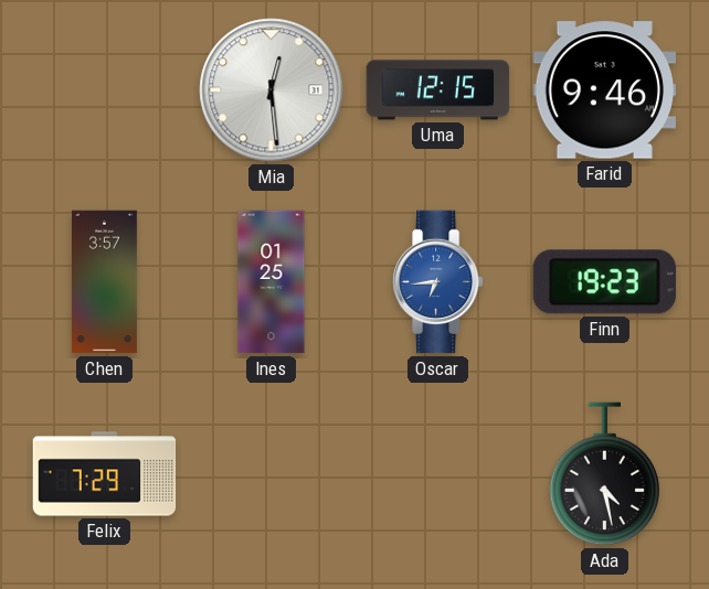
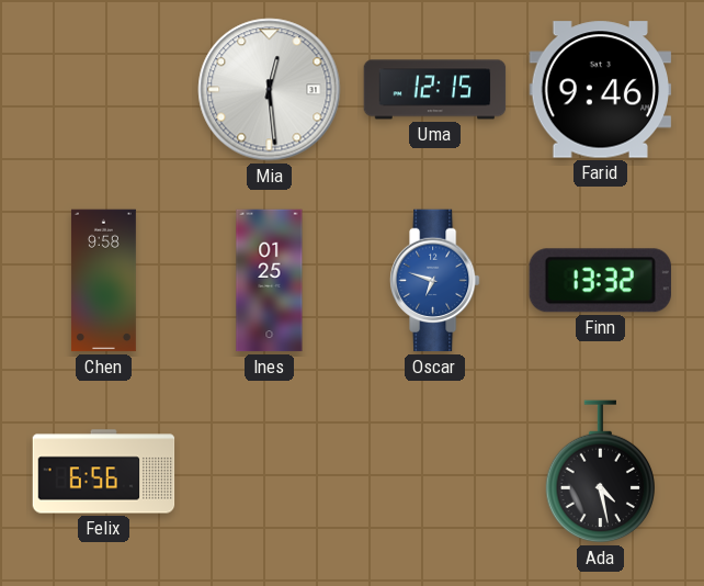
Chen: 3:57 -> 9:58 (103, 281)
Oscar: 6:44 -> 6:48 (435, 281)
Finn: 19:23 -> 13:32 (600, 281)
Felix: 7:29 -> 6:56 (104, 472)
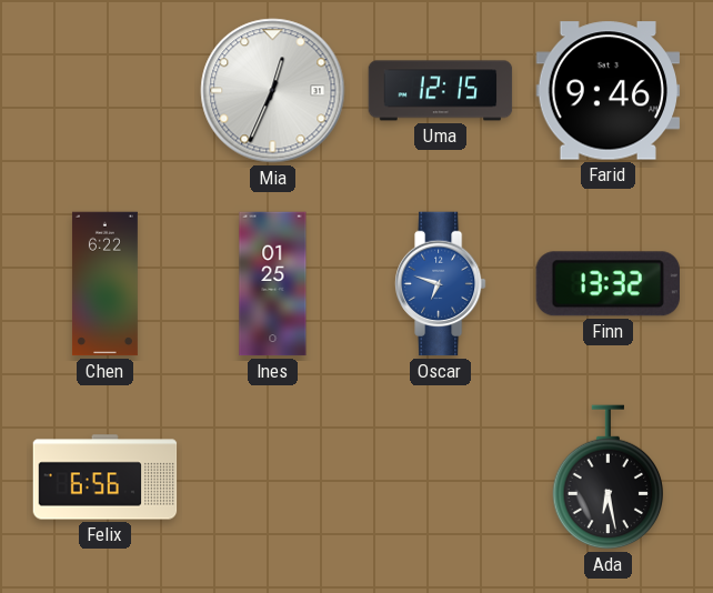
Mia: 12:29 -> 12:34 (273, 91)
Chen: 9:58 -> 6:22 (104, 284)
Ada: 4:28 -> 6:28 (609, 478)
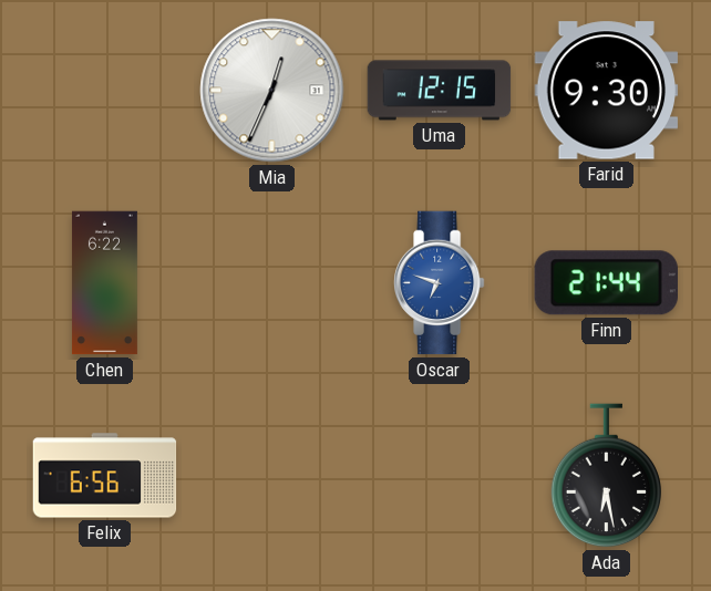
Farid: 9:46 -> 9:30 (607, 91)
Ines: 01:25 -> none (273, 284)
Finn: 13:32 -> 21:44 (606, 283)
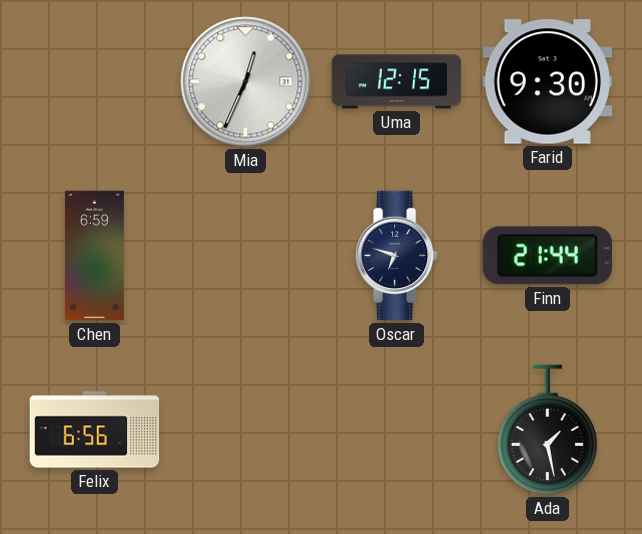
Chen: 6:22 -> 6:59 (94, 256)
Oscar dial: blue -> navy (397, 256)
Ada: 6:28 -> 1:28 (548, 430)
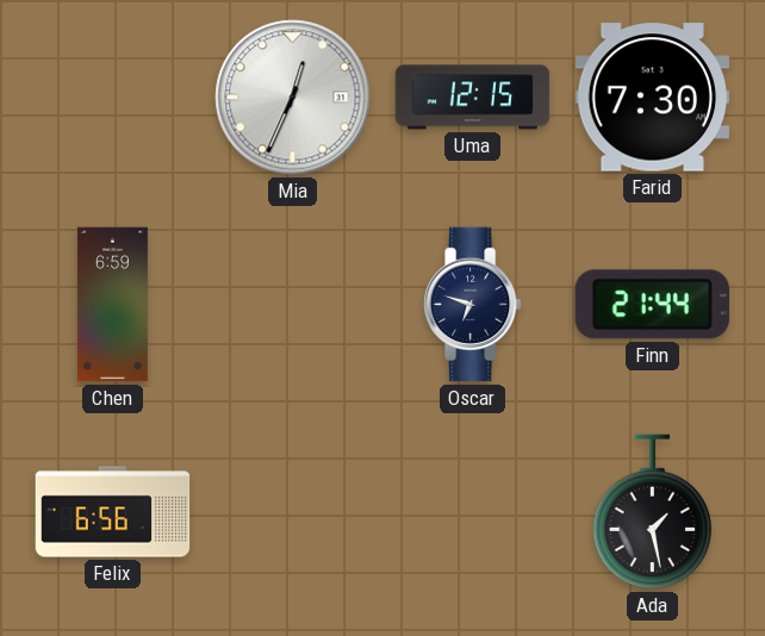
Farid: 9:30 -> 7:30 (653, 98)
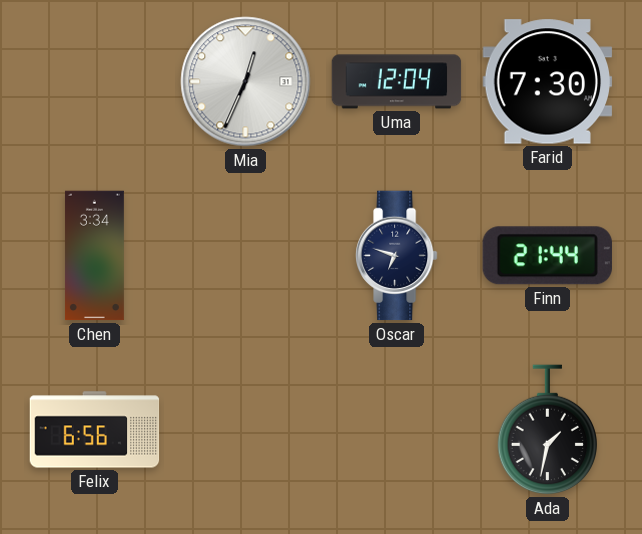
Uma: 12:15 -> 12:04 (397, 82)
Chen: 6:59 -> 3:34 (94, 256)
Ada: 1:28 -> 1:32 (548, 430)
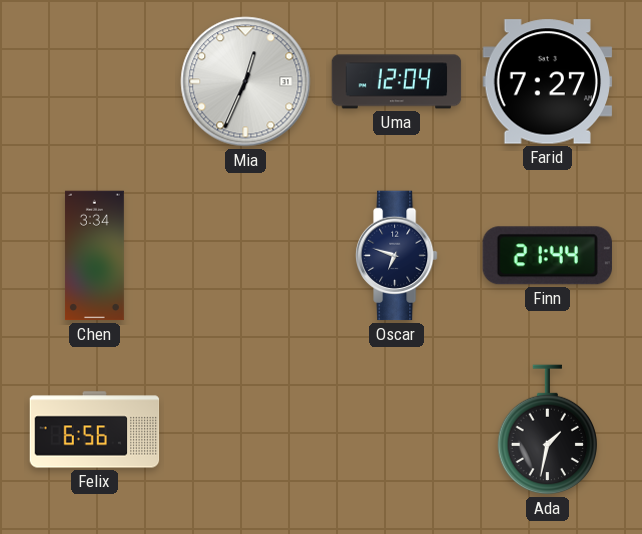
Farid: 7:30 -> 7:27 (548, 82)
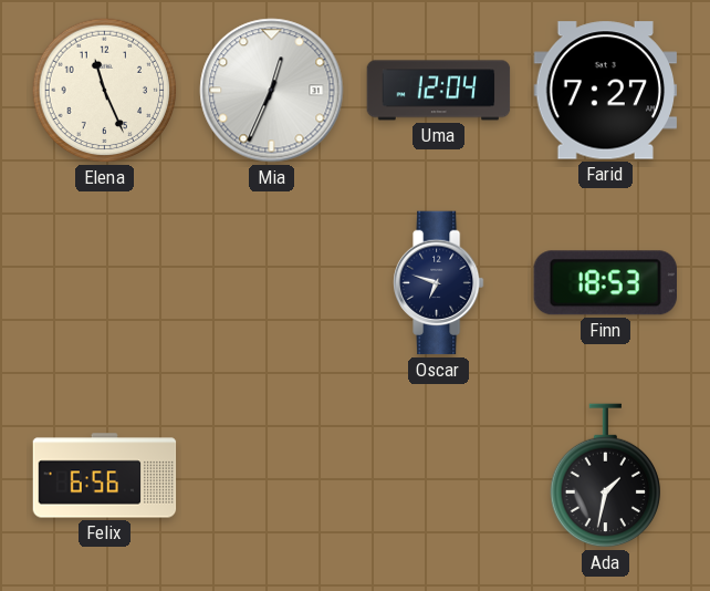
Elena: none -> 11:26 (105, 91)
Chen: 3:34 -> none (94, 256)
Finn: 21:44 -> 18:53 (605, 283)
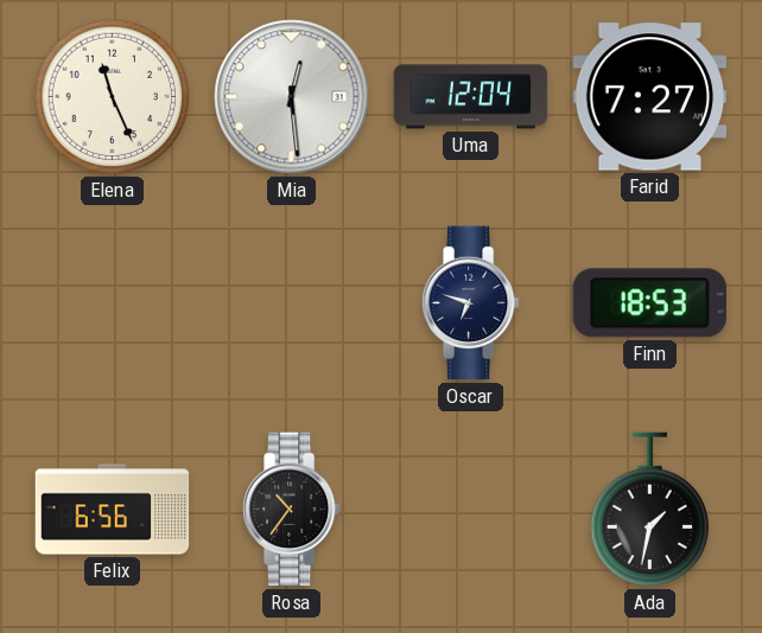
Mia: 12:34 -> 12:29 (292, 97)
Rosa: none -> 10:36 (292, 510)
